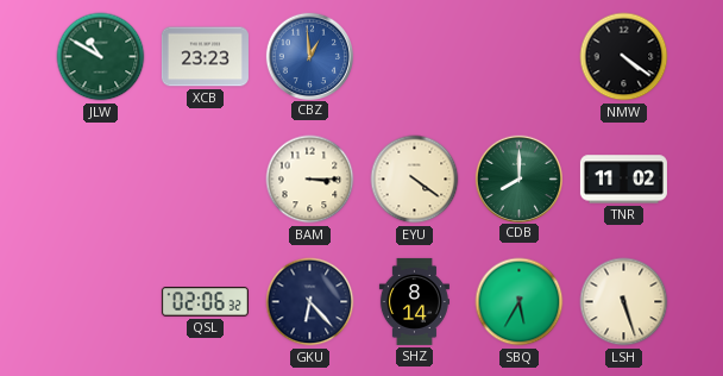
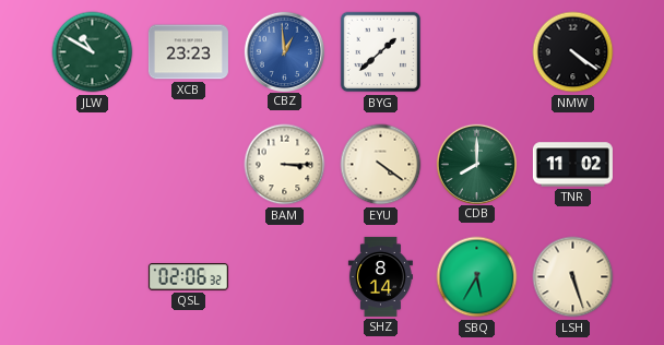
BYG: none -> 1:38 (381, 52)
GKU: 6:23 -> none (310, 302)
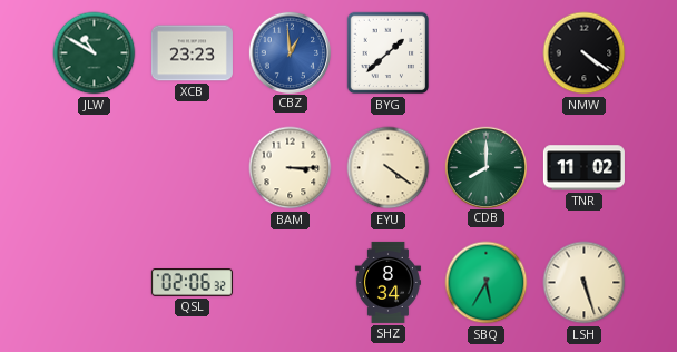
SHZ: 8:14 -> 8:34 (387, 282)
